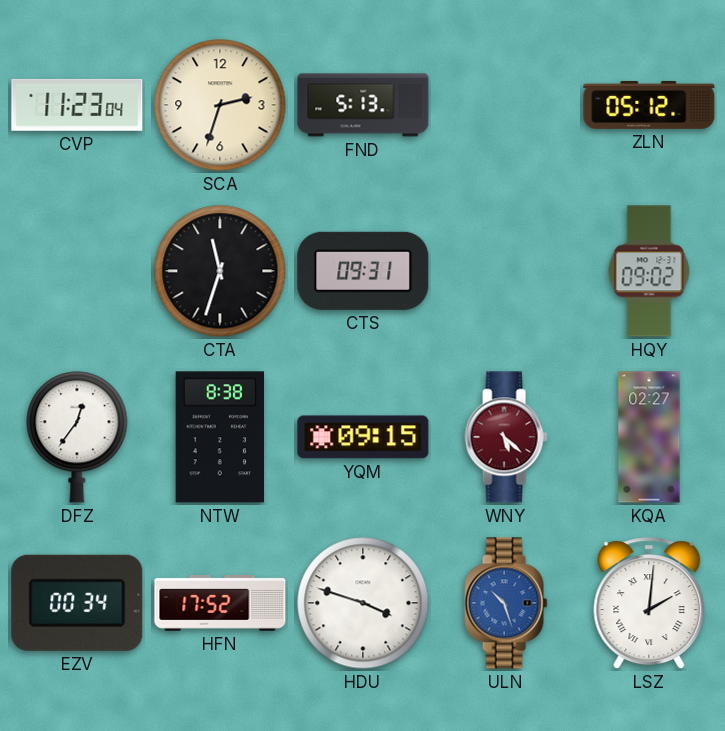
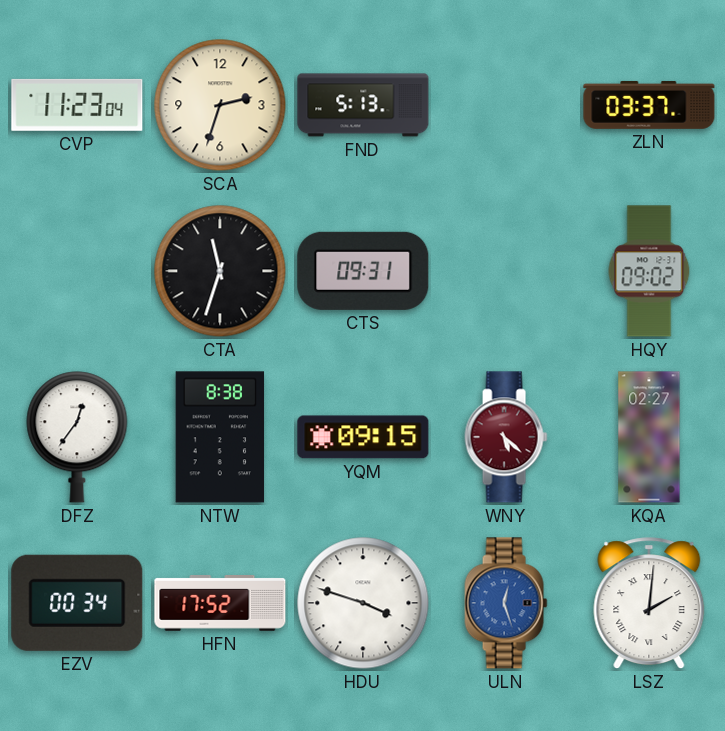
ZLN: 05:12 -> 03:37 (649, 105)
ULN: 10:27 -> 12:27 (506, 603)
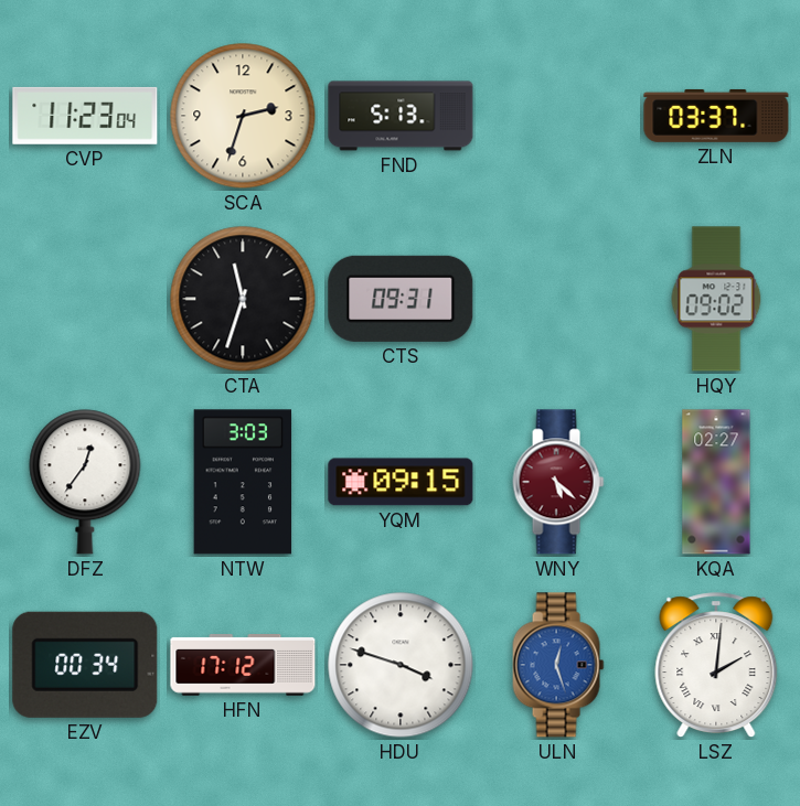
NTW: 8:38 -> 3:03 (243, 482)
HFN: 17:52 -> 17:12 (243, 666)
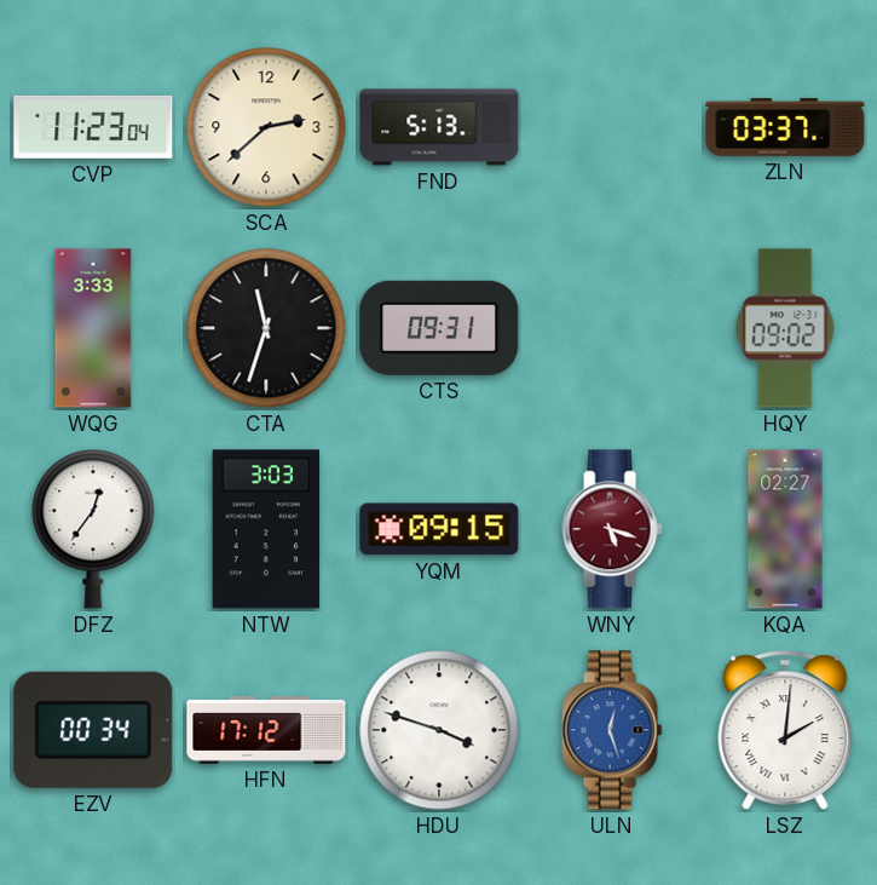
SCA: 2:33 -> 2:38 (266, 127)
WQG: none -> 3:33 (93, 328)
WNY: 5:22 -> 5:18 (612, 529)
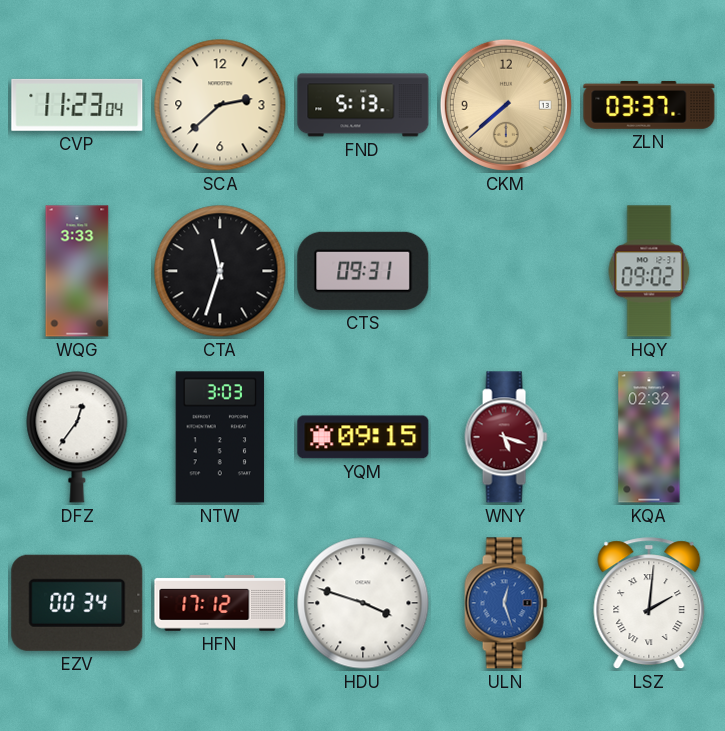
CKM: none -> 7:38 (506, 105)
KQA: 02:27 -> 02:32 (649, 437)
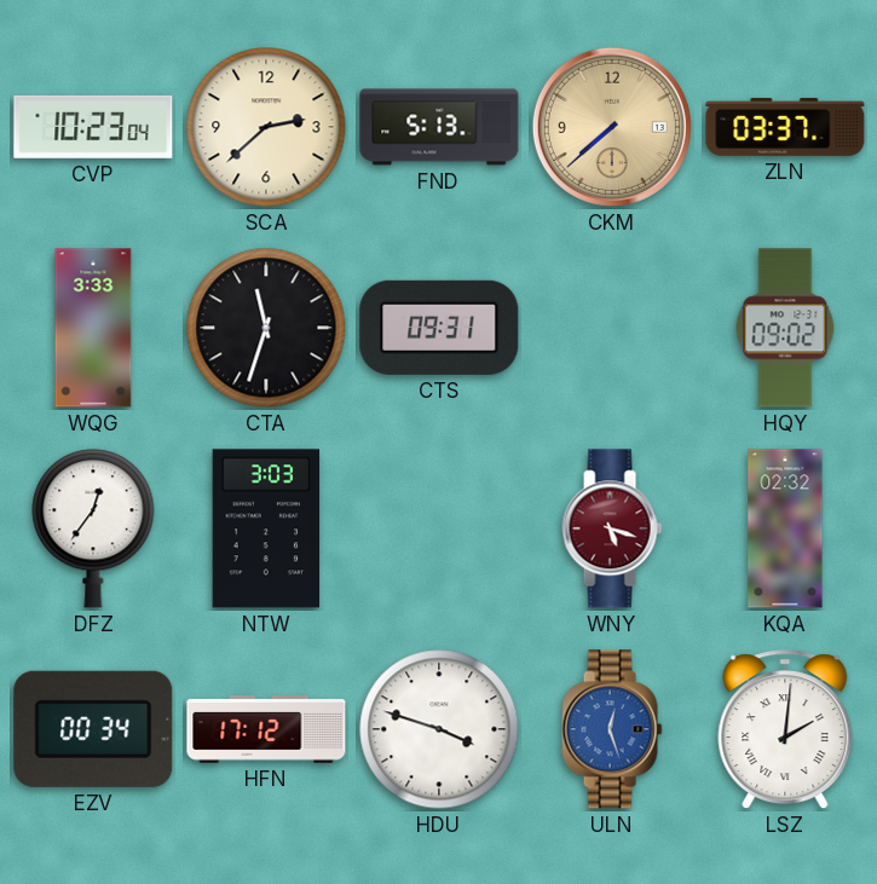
CVP: 11:23 -> 10:23 (93, 127)
YQM: 09:15 -> none (363, 437)
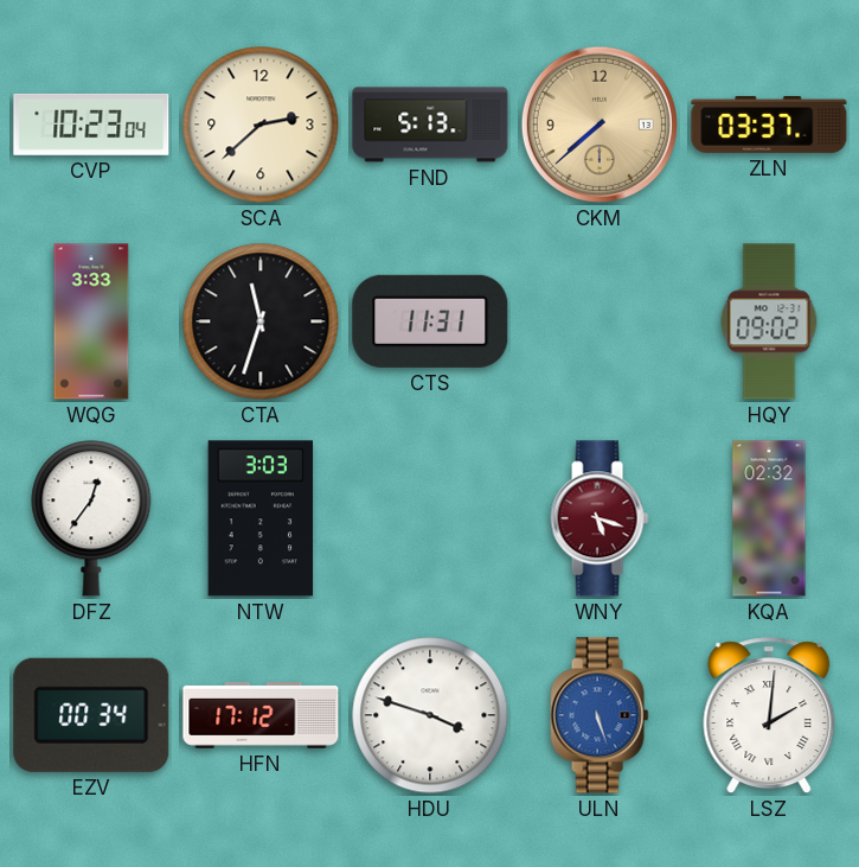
CTS: 09:31 -> 11:31 (430, 321)
ULN: 12:27 -> 5:27 (600, 715)
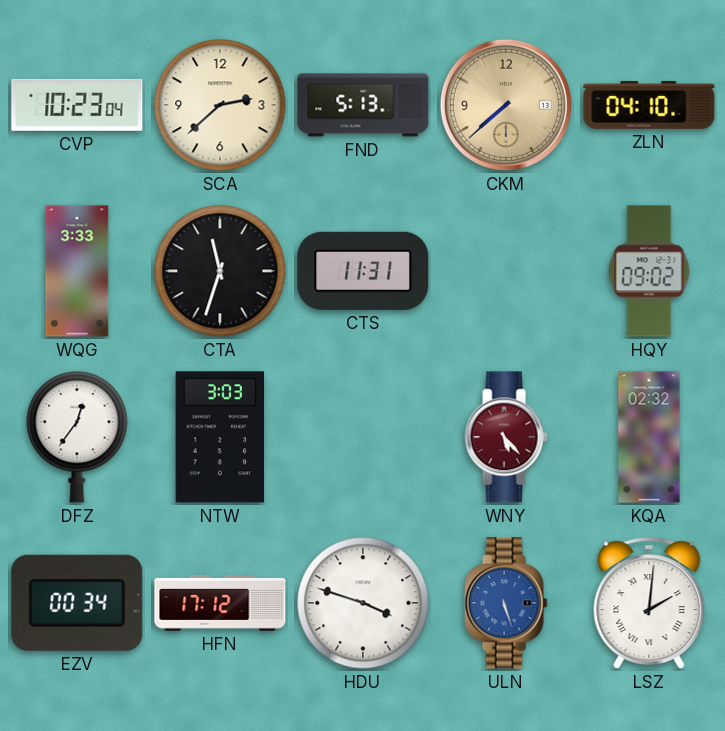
ZLN: 03:37 -> 04:10 (649, 105)
WNY: 5:18 -> 5:23 (506, 437)
